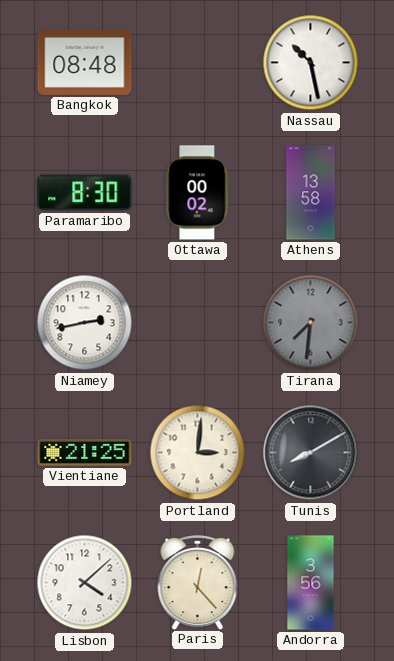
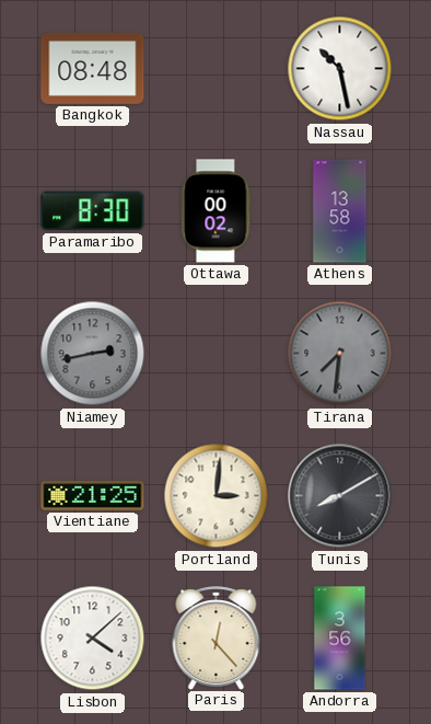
Niamey dial: white -> grey (93, 354)
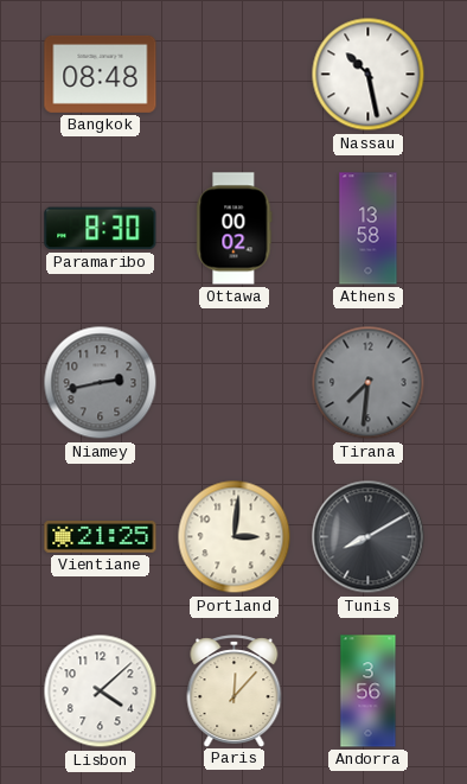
Paris: 12:23 -> 12:07 (235, 690)
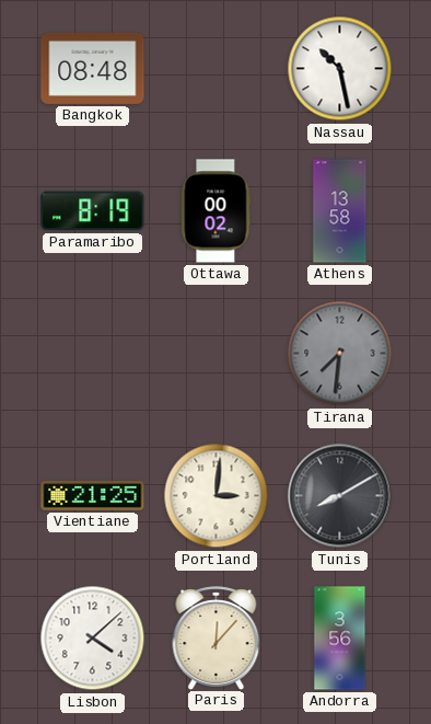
Paramaribo: 8:30 -> 8:19 (93, 211)
Niamey: 2:43 -> none (101, 383)
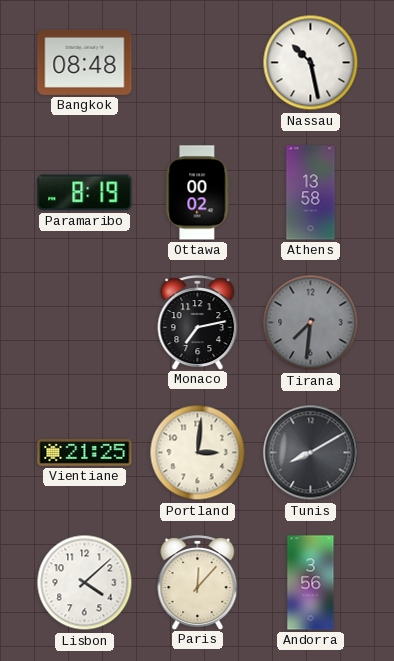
Monaco: none -> 7:13 (198, 322)
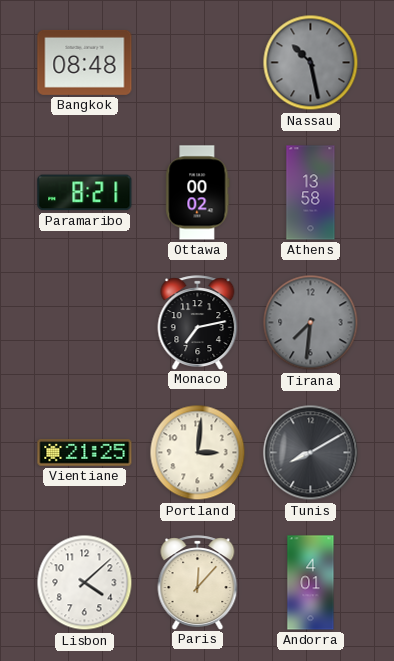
Nassau dial: white -> grey (311, 63)
Paramaribo: 8:19 -> 8:21 (85, 193)
Andorra: 3:56 -> 4:01 (311, 583)
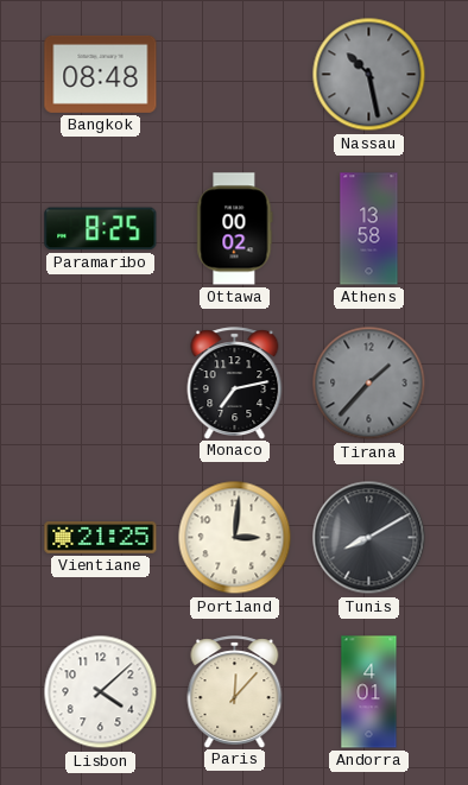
Paramaribo: 8:21 -> 8:25 (101, 229)
Tirana: 7:31 -> 1:37 (369, 384)
